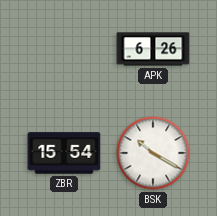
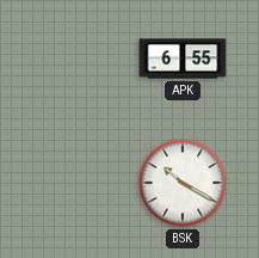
APK: 6:26 -> 6:55 (183, 59)
ZBR: 15:54 -> none (64, 153)
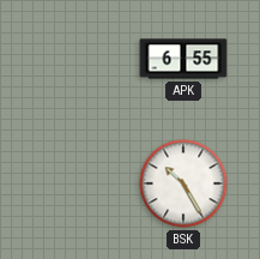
BSK: 10:20 -> 10:25 (183, 183)
